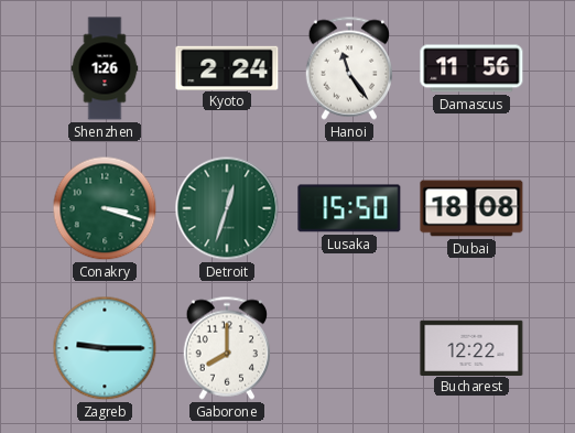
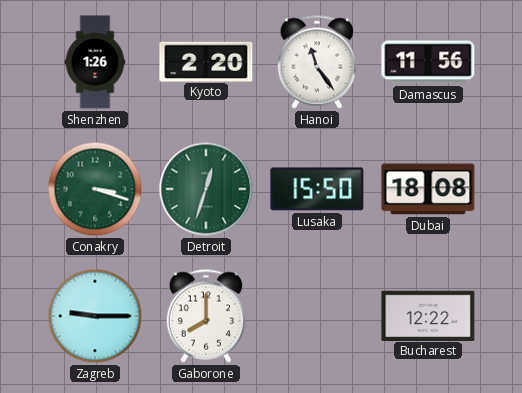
Kyoto: 2:24 -> 2:20 (206, 61)
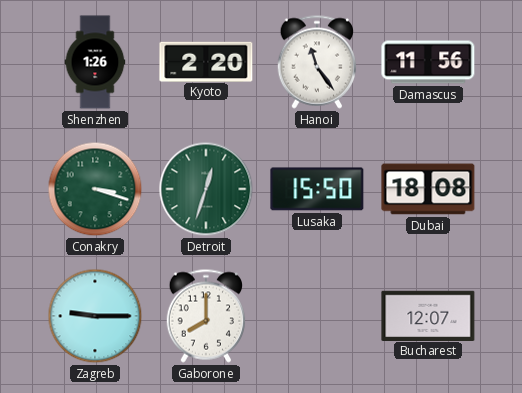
Bucharest: 12:22 -> 12:07 (428, 315)
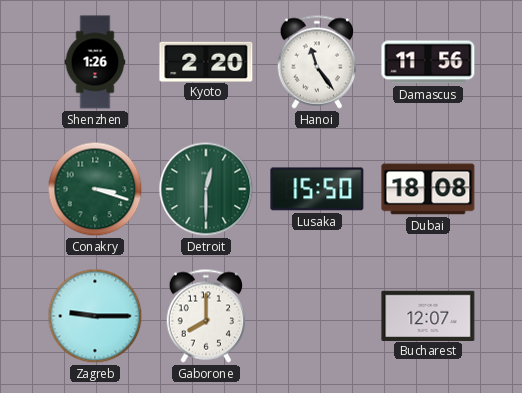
Detroit: 12:33 -> 12:30 (206, 189)
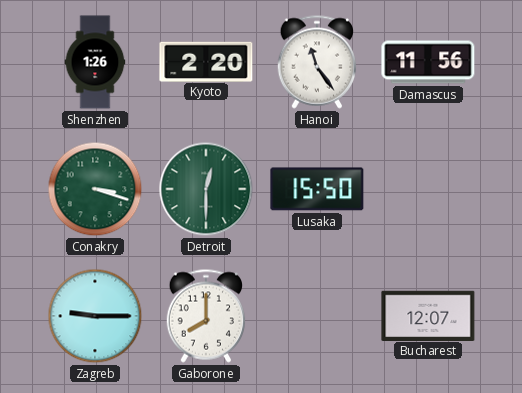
Dubai: 18:08 -> none (428, 189)
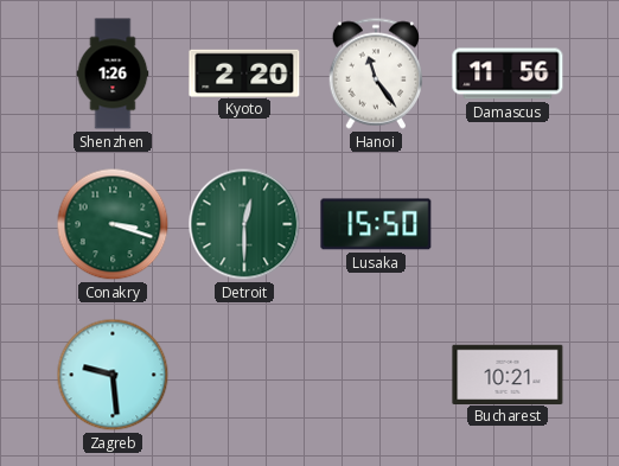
Zagreb: 9:15 -> 9:29 (113, 375)
Gaborone: 8:00 -> none (206, 316)
Bucharest: 12:07 -> 10:21 (508, 374)
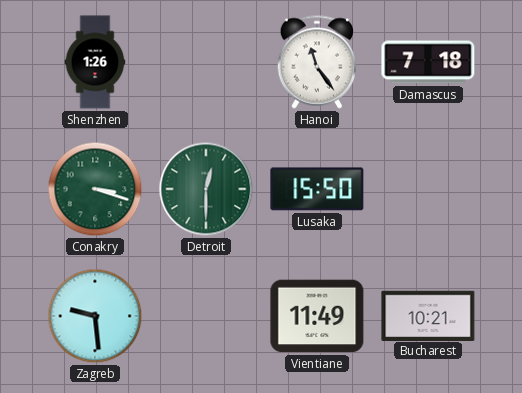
Kyoto: 2:20 -> none (244, 72)
Damascus: 11:56 -> 7:18 (428, 62)
Vientiane: none -> 11:49 (317, 316)
